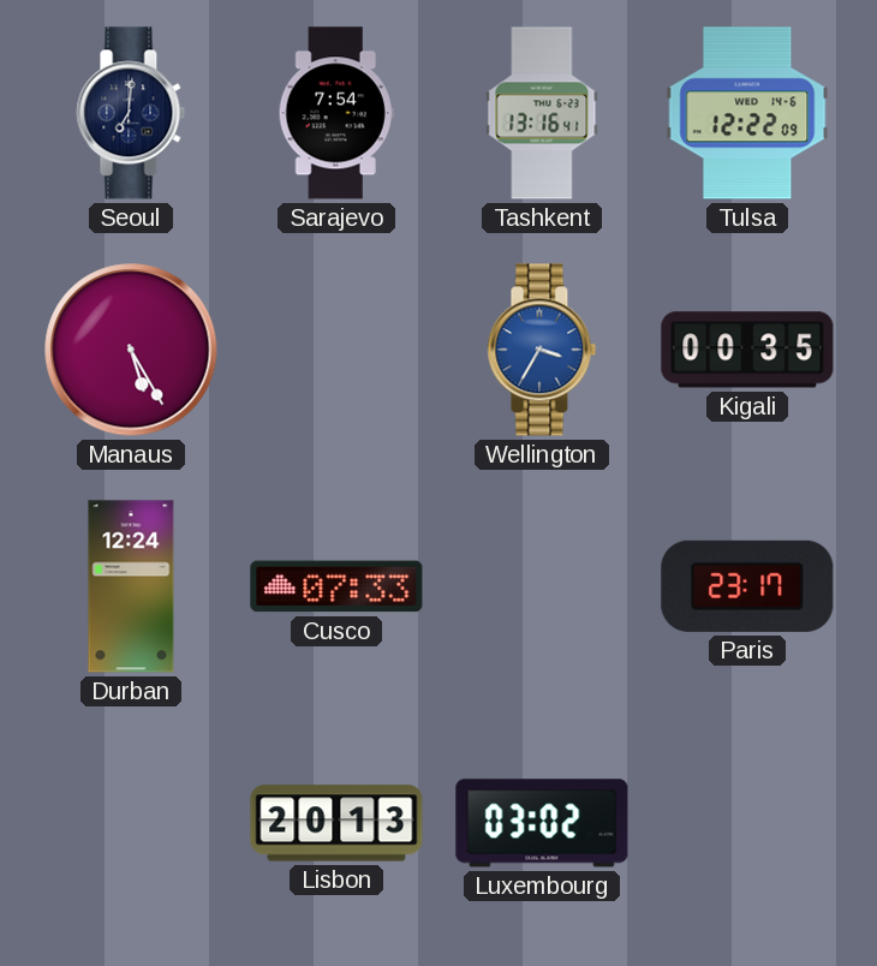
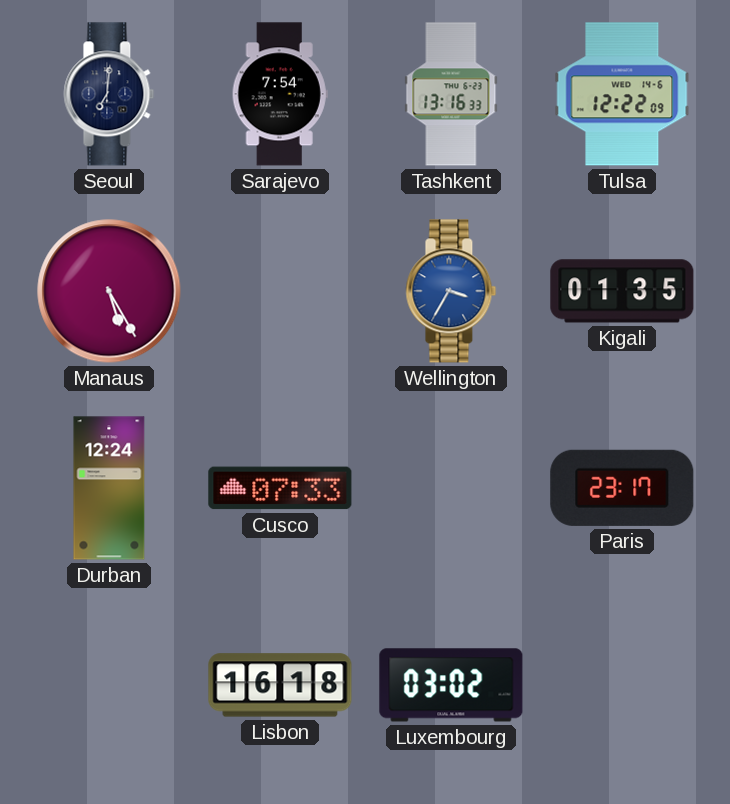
Tashkent: 13:16:41 -> 13:16:33 (451, 94)
Kigali: 00:35 -> 01:35 (622, 291)
Lisbon: 20:13 -> 16:18 (280, 685)
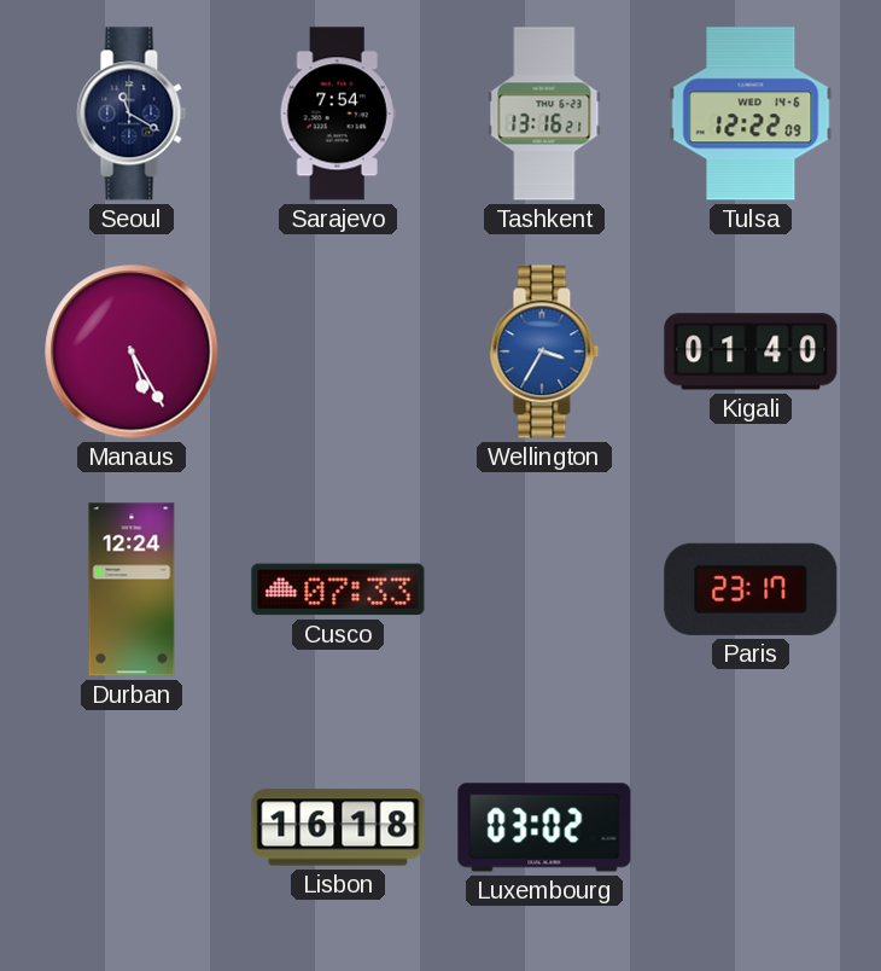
Seoul: 7:01 -> 11:20 (132, 114)
Tashkent: 13:16:33 -> 13:16:21 (544, 114)
Kigali: 01:35 -> 01:40 (751, 351)
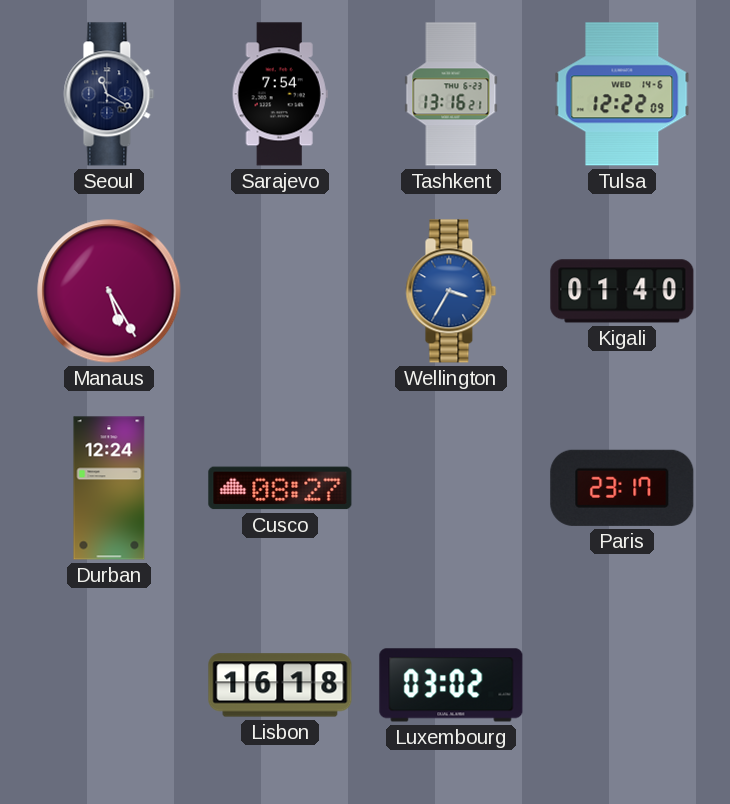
Cusco: 07:33 -> 08:27 (280, 488)
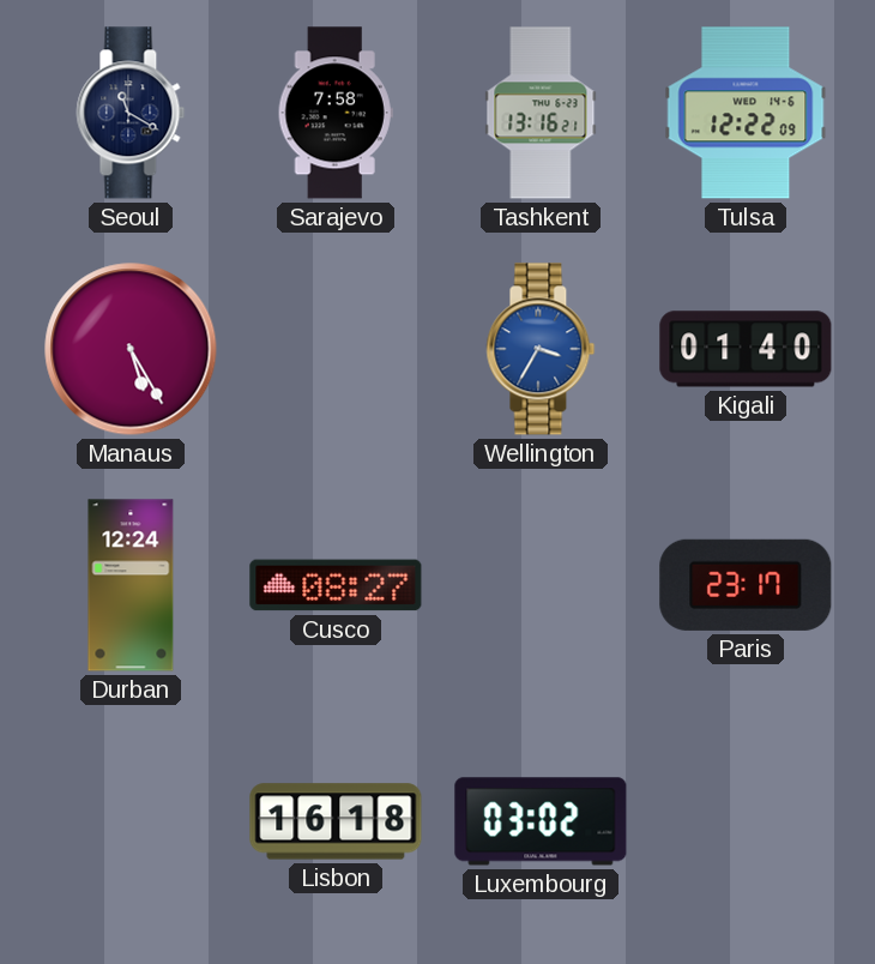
Sarajevo: 7:54 -> 7:58 (336, 113)
